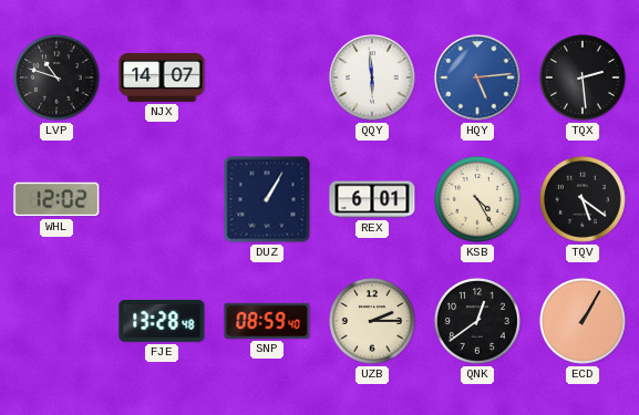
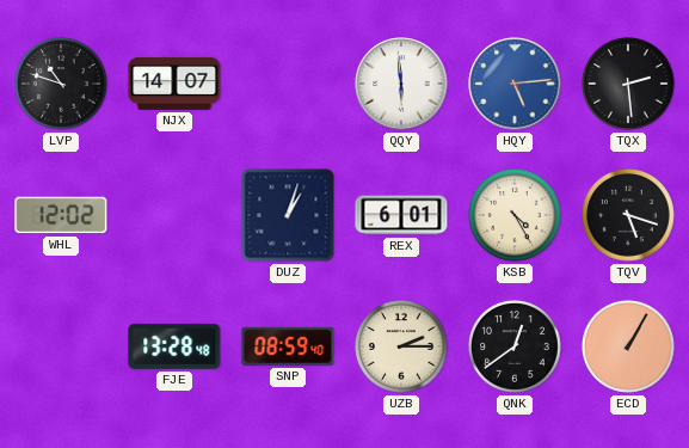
DUZ: 1:05 -> 1:03 (288, 215)
TQV: 5:21 -> 5:18 (629, 216)
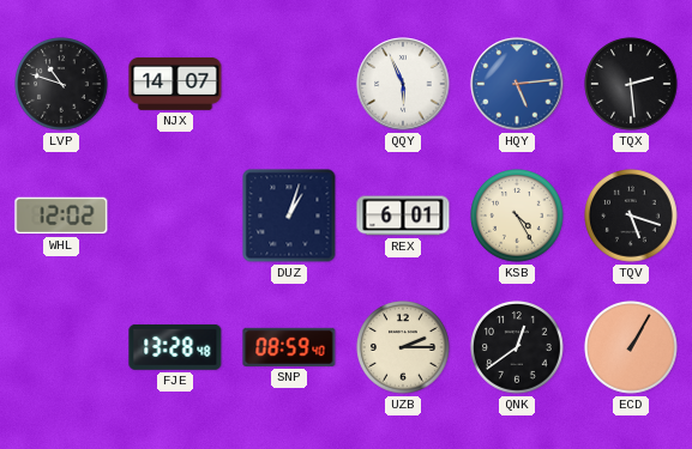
QQY: 5:59 -> 5:56 (403, 84)
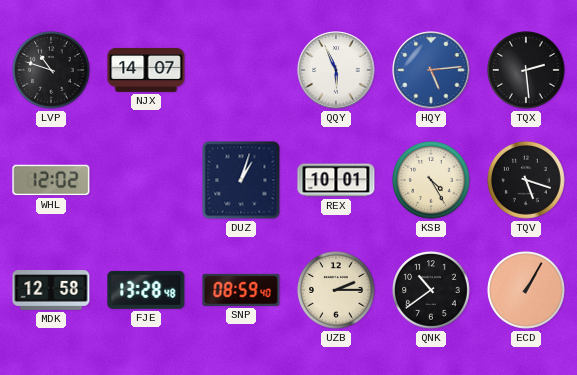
REX: 6:01 -> 10:01 (336, 180)
MDK: none -> 12:58 (51, 290)
QNK: 12:39 -> 10:39 (432, 291)
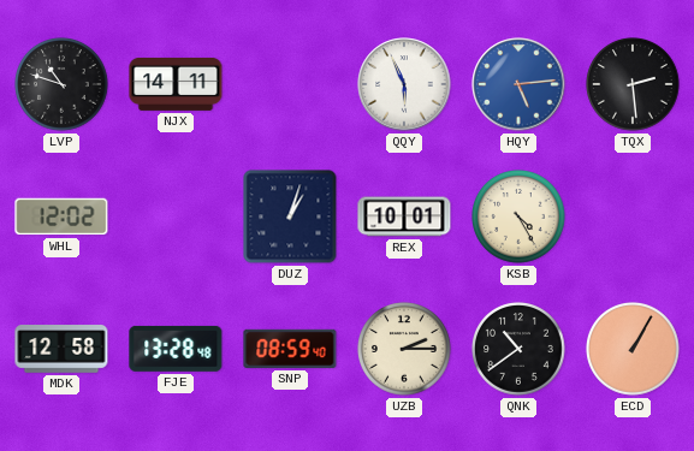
NJX: 14:07 -> 14:11 (176, 84)
TQV: 5:18 -> none (527, 181)
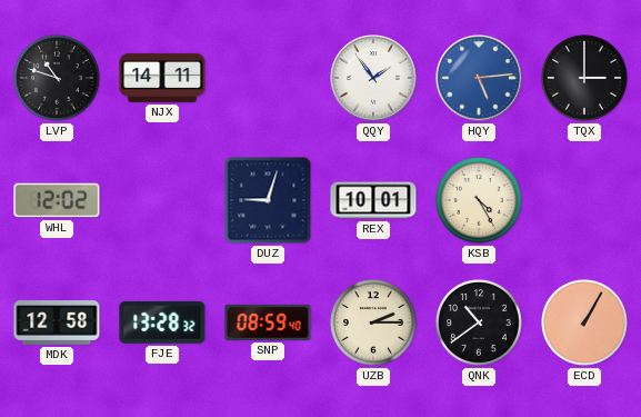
QQY: 5:56 -> 1:54 (373, 78)
TQX: 2:29 -> 3:00 (585, 79)
DUZ: 1:03 -> 9:03 (268, 200)
FJE: 13:28:48 -> 13:28:32 (162, 322)
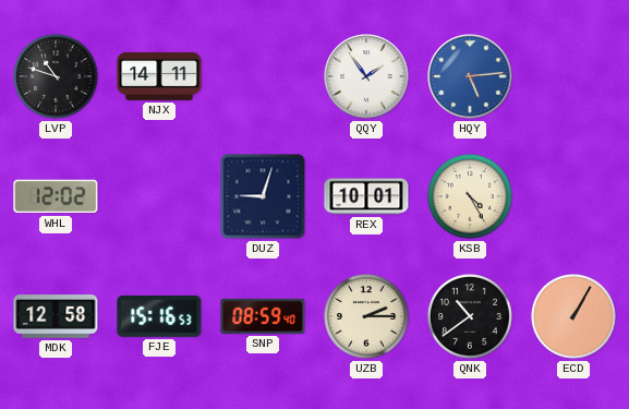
TQX: 3:00 -> none (585, 79)
FJE: 13:28 -> 15:16 (159, 316)
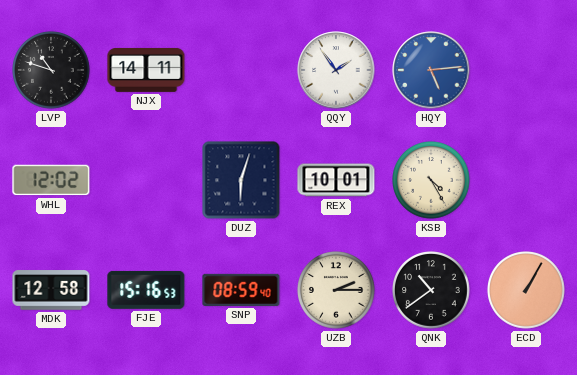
DUZ: 9:03 -> 6:03 (241, 180)
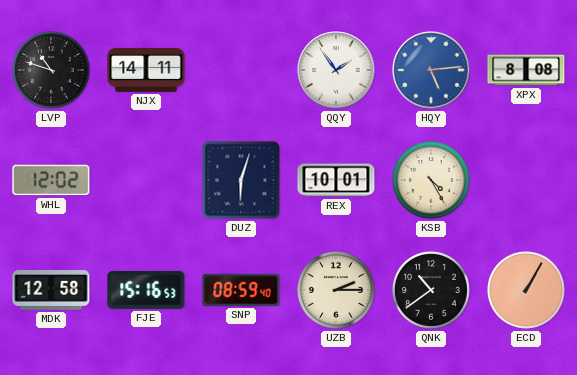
XPX: none -> 8:08 (526, 70)
